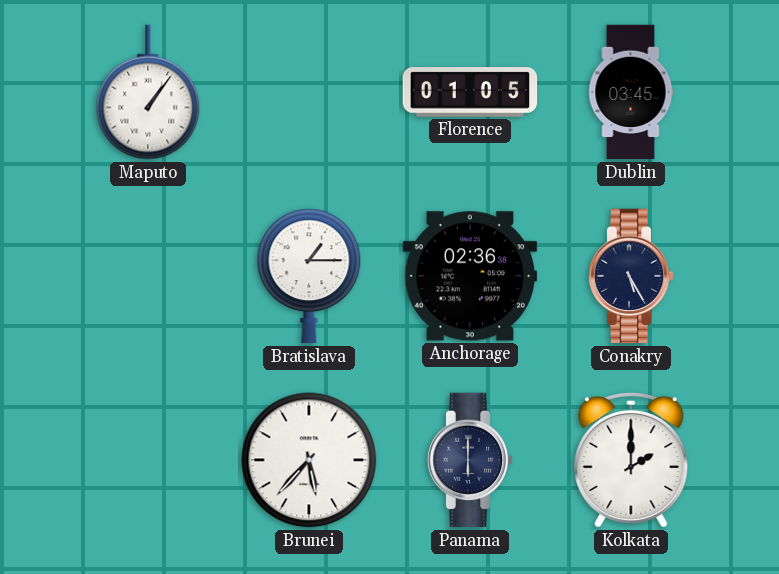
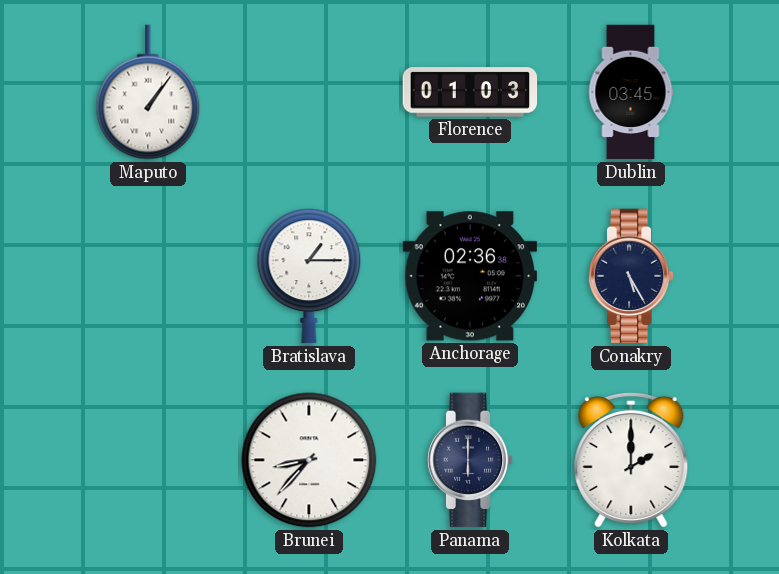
Florence: 01:05 -> 01:03 (470, 92)
Brunei: 5:37 -> 8:37 (309, 460)
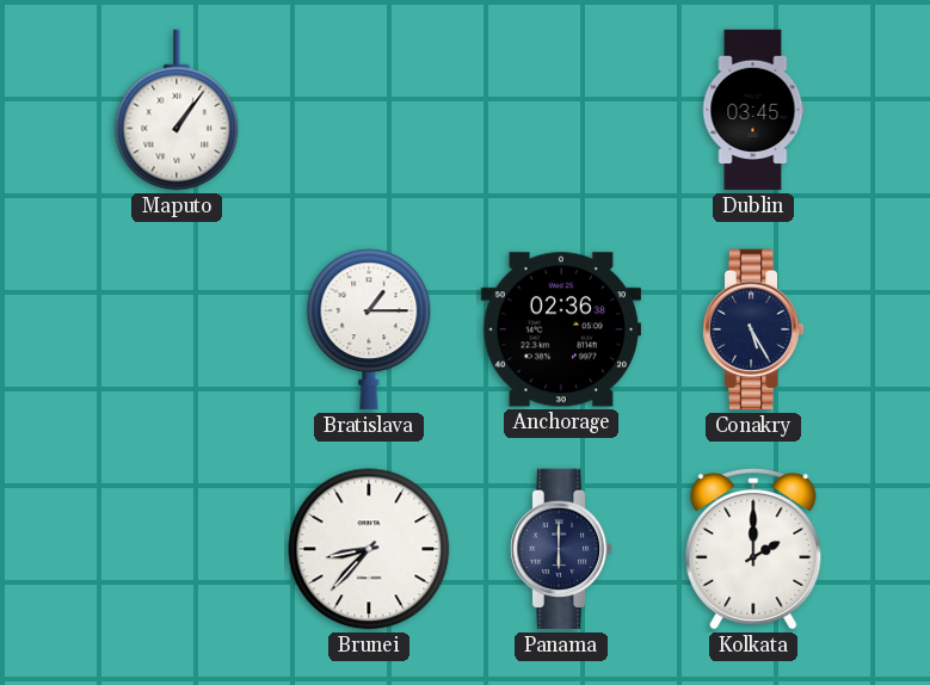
Florence: 01:03 -> none (470, 92)
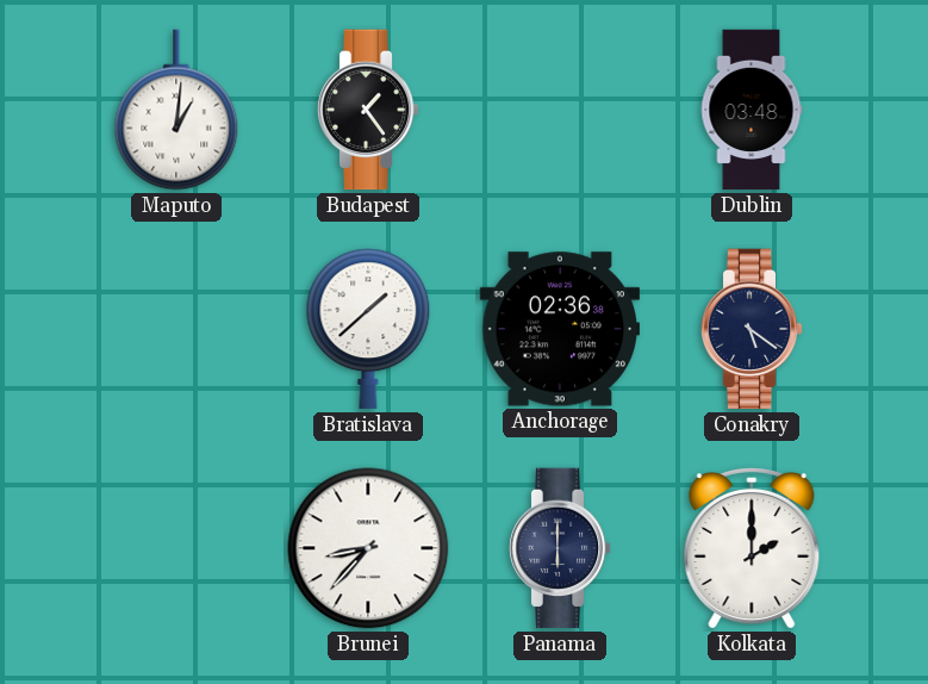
Maputo: 1:06 -> 1:01 (176, 110)
Budapest: none -> 1:24 (368, 110)
Dublin: 03:45 -> 03:48 (752, 110)
Bratislava: 1:15 -> 1:38 (368, 329)
Conakry: 5:25 -> 5:21 (752, 329)
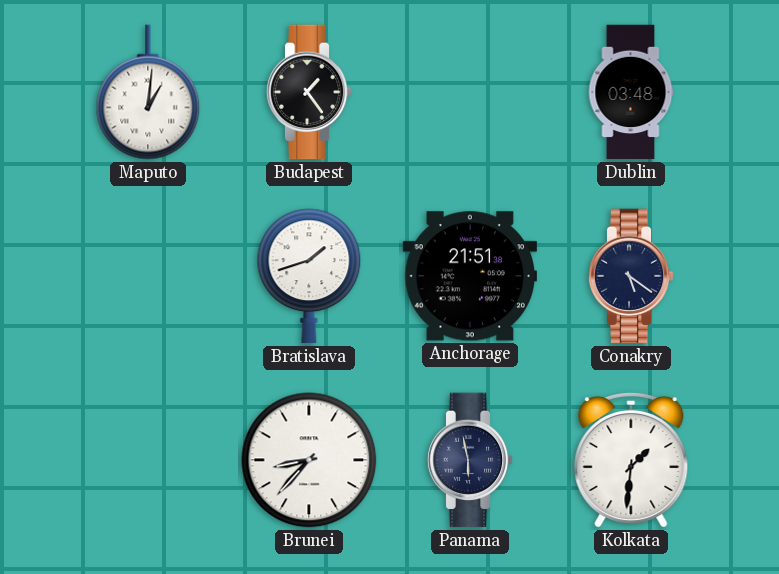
Bratislava: 1:38 -> 1:42 (309, 276)
Anchorage: 02:36 -> 21:51 (469, 276)
Panama: 6:00 -> 5:58 (470, 460)
Kolkata: 2:00 -> 1:31 (631, 460)
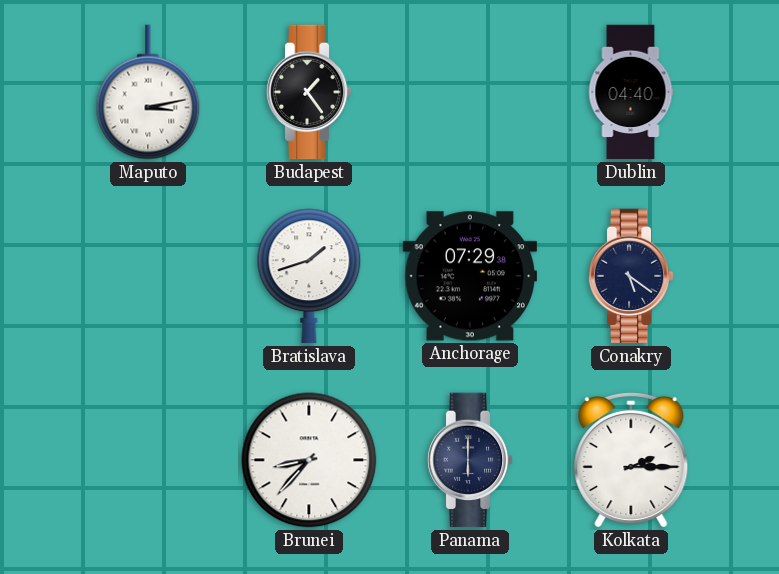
Maputo: 1:01 -> 3:13 (148, 92)
Dublin: 03:48 -> 04:40 (631, 92)
Anchorage: 21:51 -> 07:29 (469, 276)
Panama: 5:58 -> 6:00 (470, 460)
Kolkata: 1:31 -> 2:15 (631, 460)
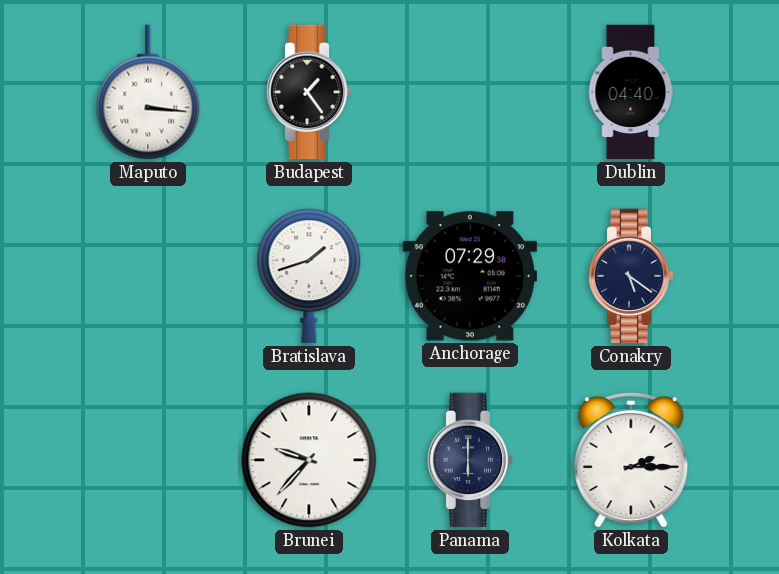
Maputo: 3:13 -> 3:16 (148, 92)
Brunei: 8:37 -> 9:37 (309, 460)
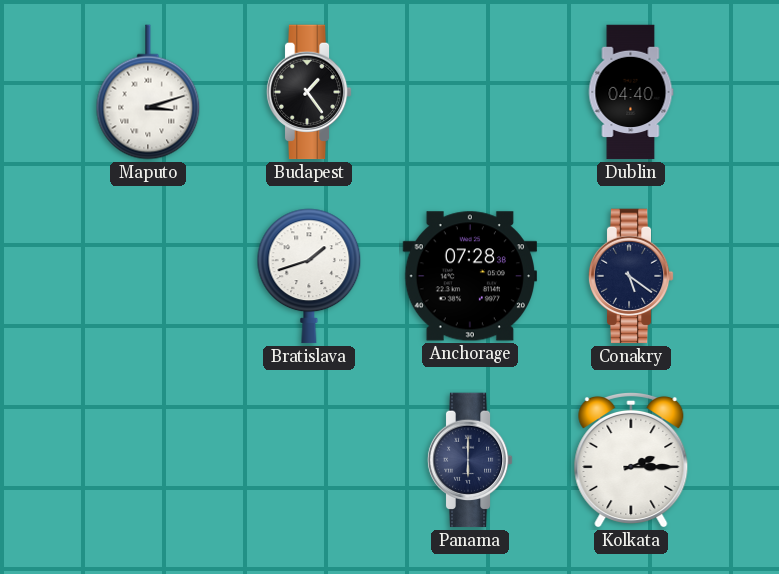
Maputo: 3:16 -> 3:12 (148, 92)
Anchorage: 07:29 -> 07:28 (469, 276)
Brunei: 9:37 -> none (309, 460)
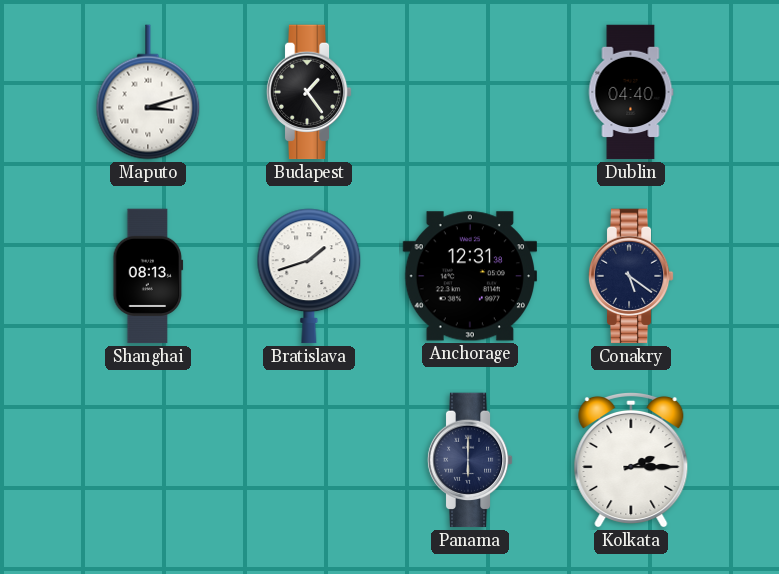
Shanghai: none -> 08:13 (148, 276)
Anchorage: 07:28 -> 12:31 (469, 276)
